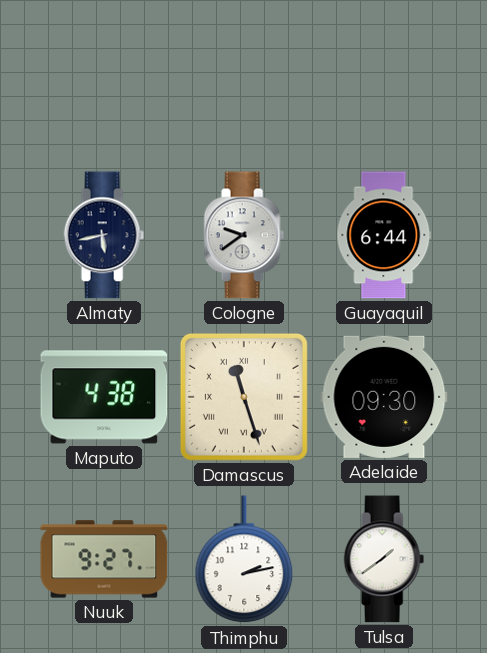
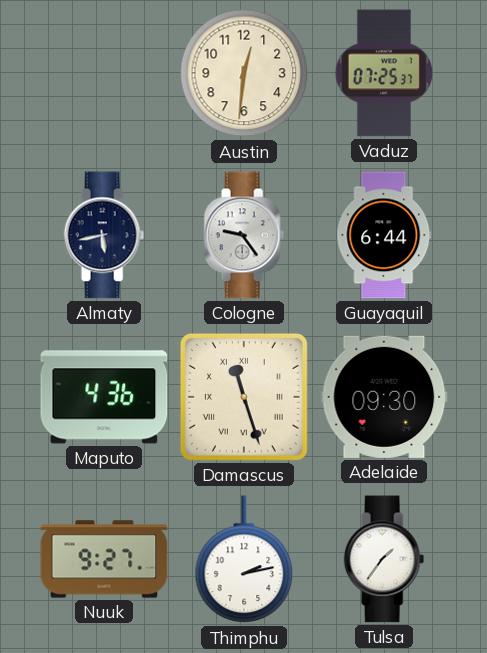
Austin: none -> 12:31 (244, 73)
Vaduz: none -> 07:25 (384, 73)
Cologne: 9:39 -> 9:24 (244, 235)
Maputo: 4:38 -> 4:36 (104, 397)
Tulsa: 1:39 -> 1:36 (384, 559)
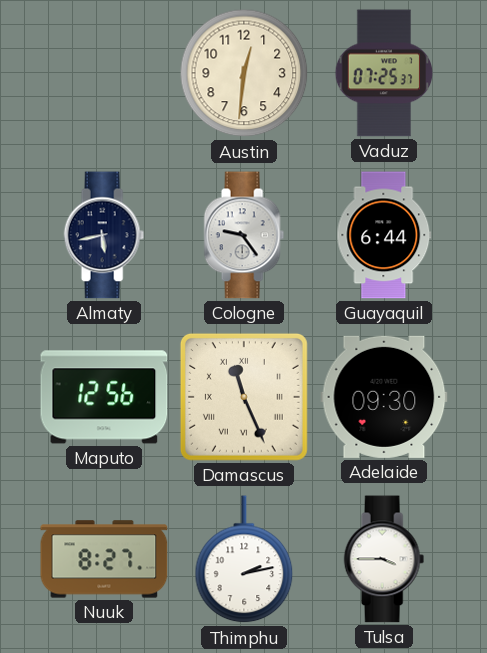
Maputo: 4:36 -> 12:56 (104, 397)
Damascus: 11:27 -> 11:26 (244, 397)
Nuuk: 9:27 -> 8:27 (104, 559)
Tulsa: 1:36 -> 3:45 (384, 559)
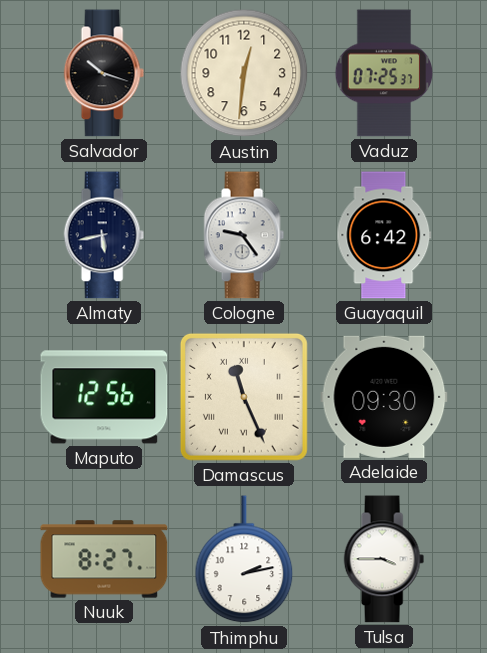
Salvador: none -> 10:18 (104, 73)
Guayaquil: 6:44 -> 6:42 (384, 235)
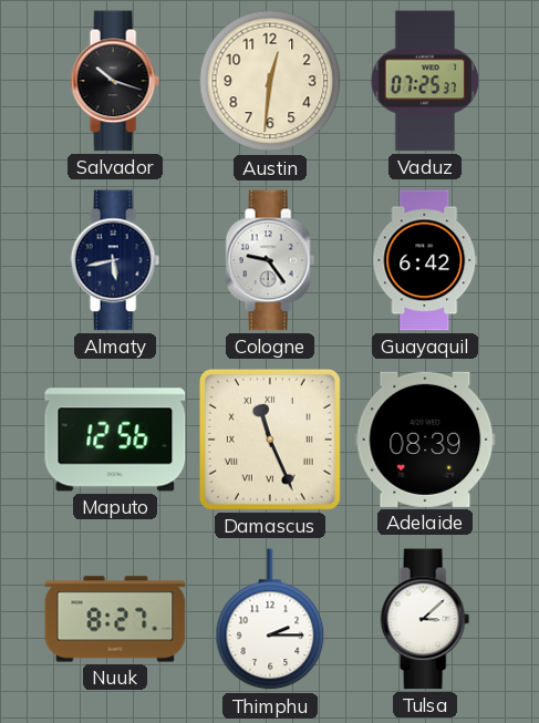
Adelaide: 09:30 -> 08:39 (425, 440)
Thimphu: 2:13 -> 2:15 (270, 620)
Tulsa: 3:45 -> 3:08 (425, 619)
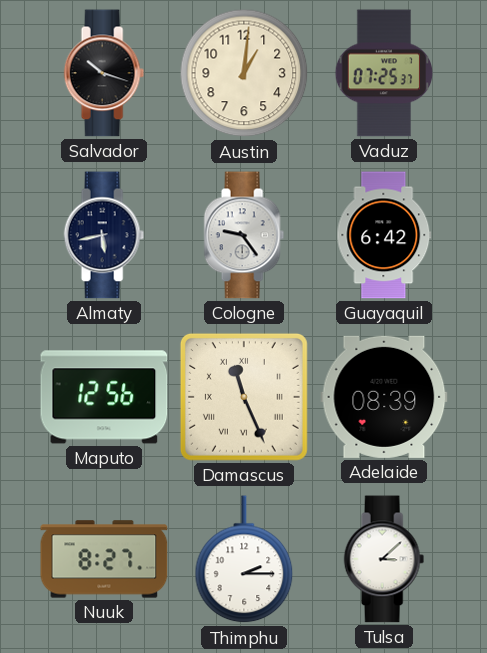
Austin: 12:31 -> 1:01 (244, 73)
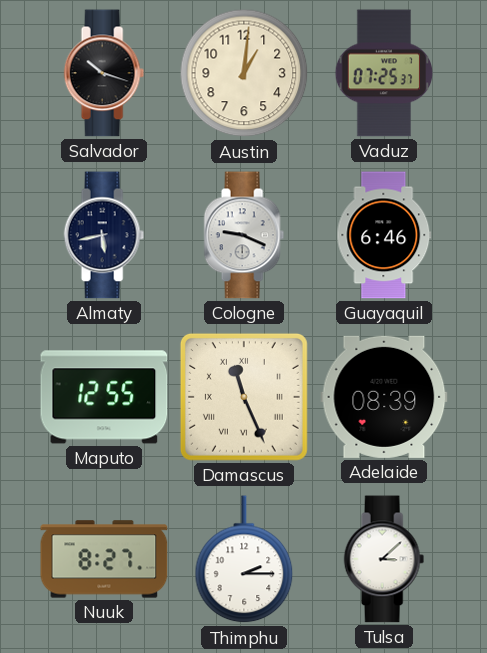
Cologne: 9:24 -> 9:19 (244, 235)
Guayaquil: 6:42 -> 6:46 (384, 235)
Maputo: 12:56 -> 12:55 (104, 397)
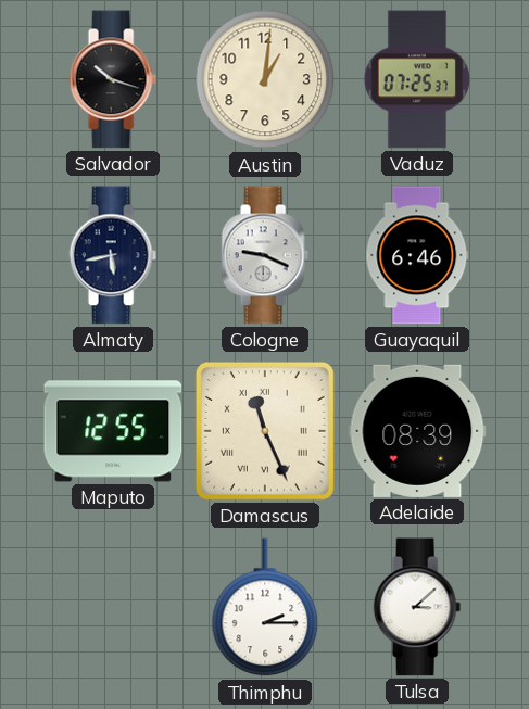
Nuuk: 8:27 -> none (104, 559)
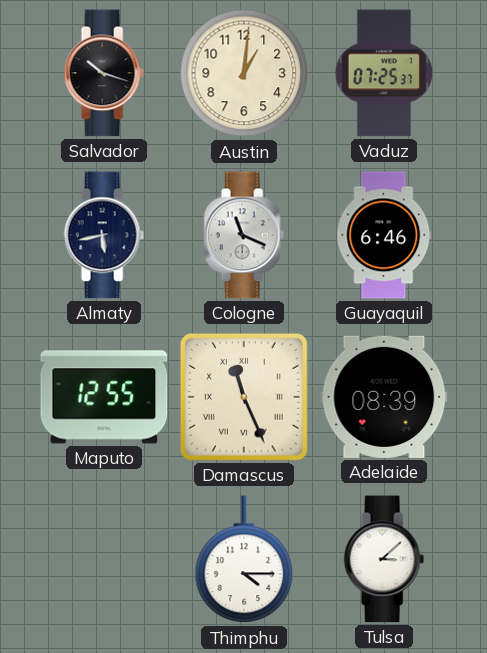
Cologne: 9:19 -> 11:19 (244, 235)
Thimphu: 2:15 -> 4:15 (244, 560)
